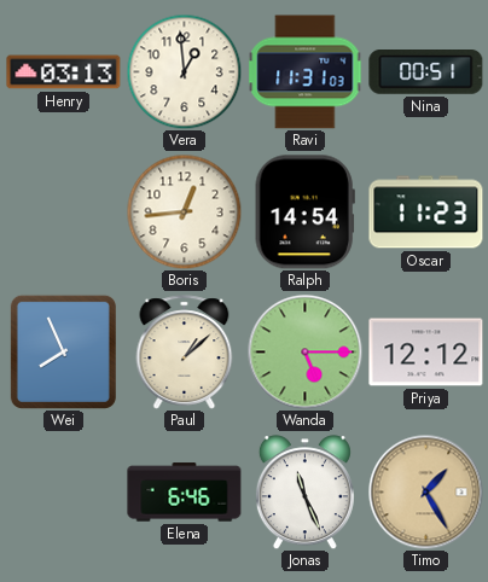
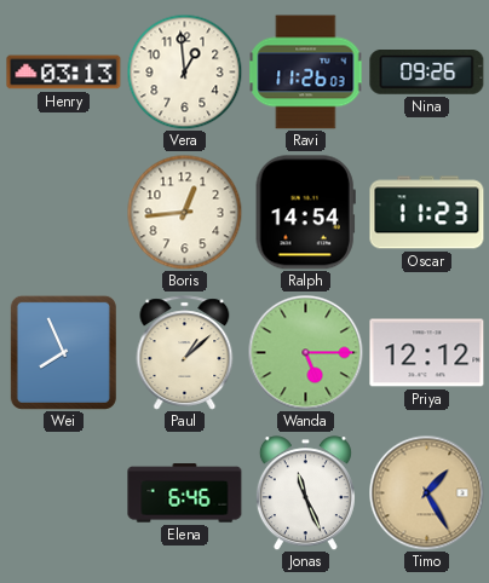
Ravi: 11:31 -> 11:26 (306, 73)
Nina: 00:51 -> 09:26 (427, 73)
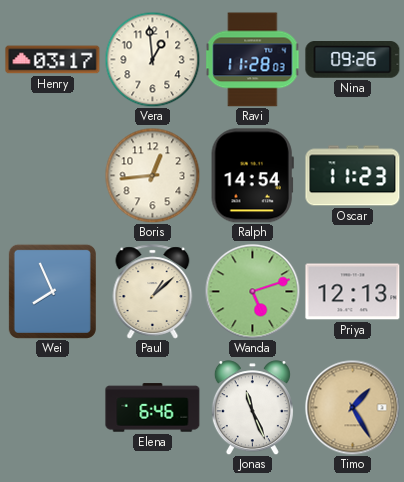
Henry: 03:13 -> 03:17 (53, 60)
Ravi: 11:26 -> 11:28 (253, 60)
Wanda: 5:15 -> 5:12 (252, 291)
Priya: 12:12 -> 12:13 (353, 292)
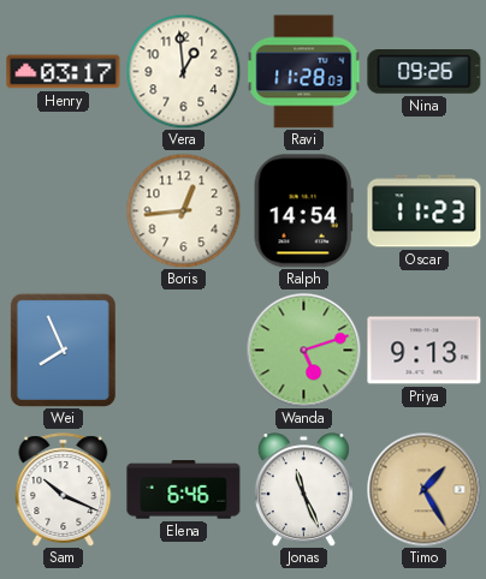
Paul: 1:08 -> none (153, 292)
Priya: 12:13 -> 9:13 (425, 351)
Sam: none -> 10:19 (64, 490)
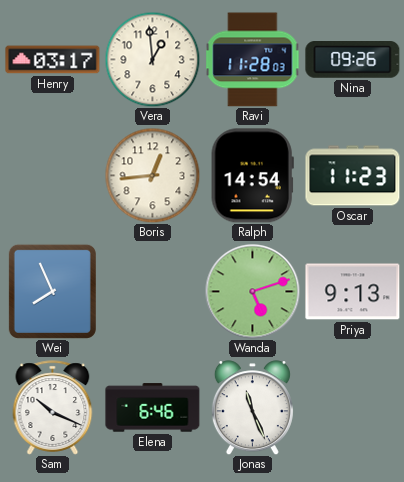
Timo: 1:25 -> none (423, 489)
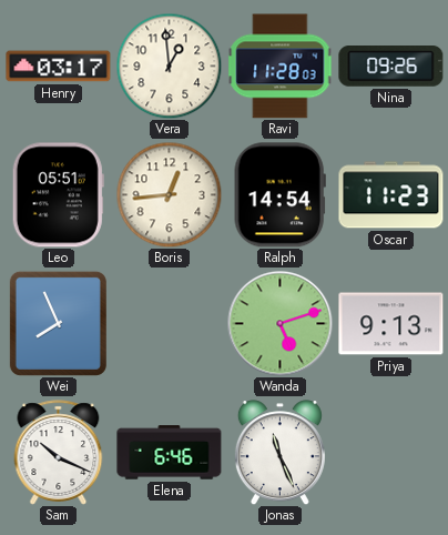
Leo: none -> 05:51 (58, 195)
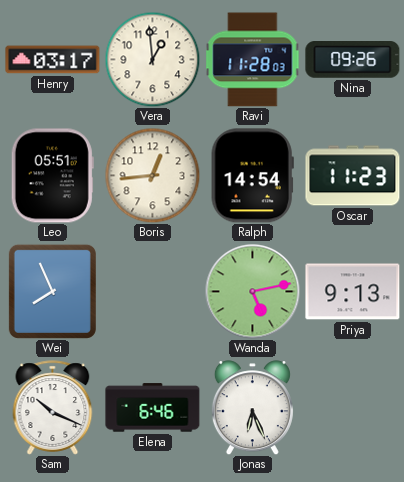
Wanda: 5:12 -> 5:13 (252, 291)
Jonas: 11:26 -> 6:26 (252, 408)
